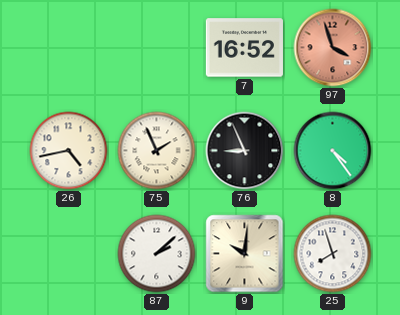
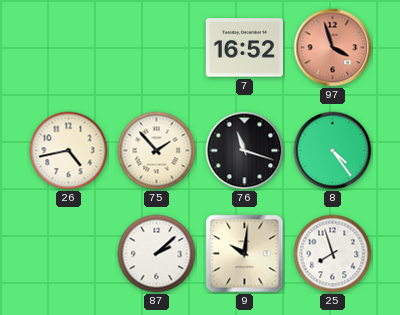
75: 1:56 -> 1:53 (157, 151)
76: 8:56 -> 11:18 (245, 151)
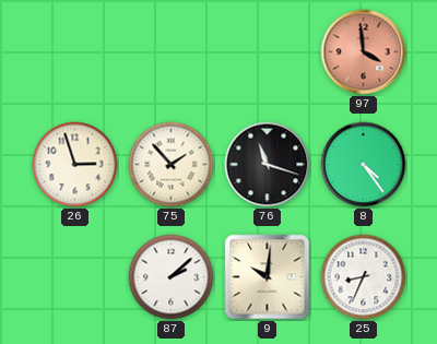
7: 16:52 -> none (244, 48)
97: 3:57 -> 3:59 (364, 52)
26: 4:43 -> 2:57 (75, 165)
25: 7:57 -> 8:34 (364, 277)
